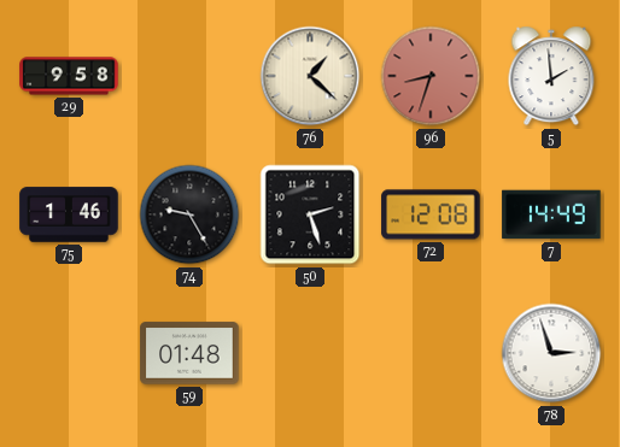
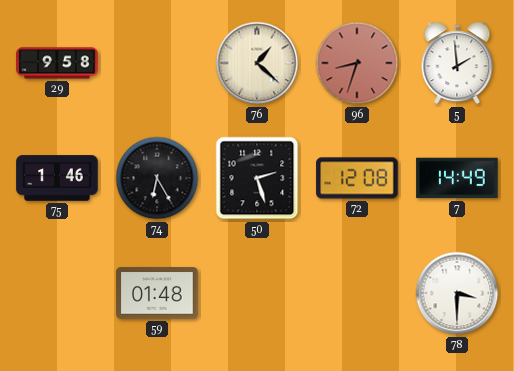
74: 9:25 -> 6:25 (157, 178)
78: 2:57 -> 3:30 (457, 293)
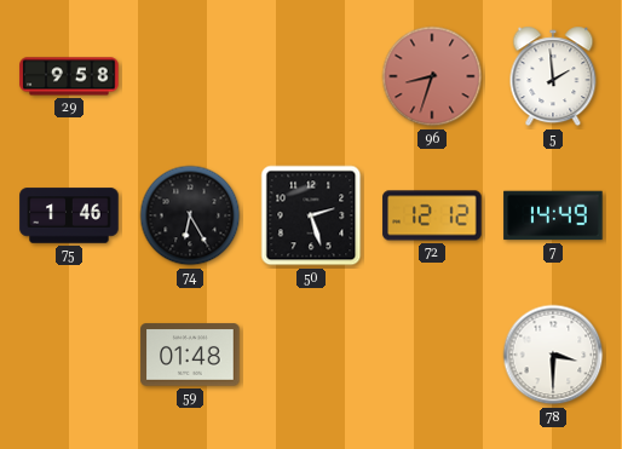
76: 1:22 -> none (257, 63)
72: 12:08 -> 12:12 (432, 215)
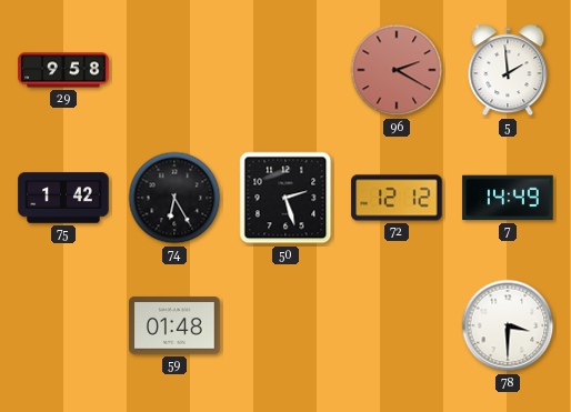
96: 8:33 -> 2:20 (397, 70)
75: 1:46 -> 1:42 (63, 198)
